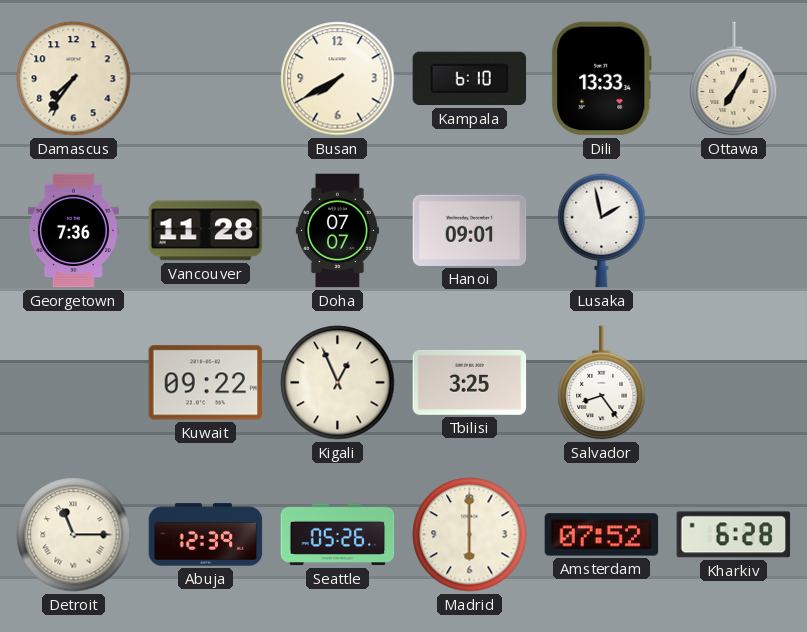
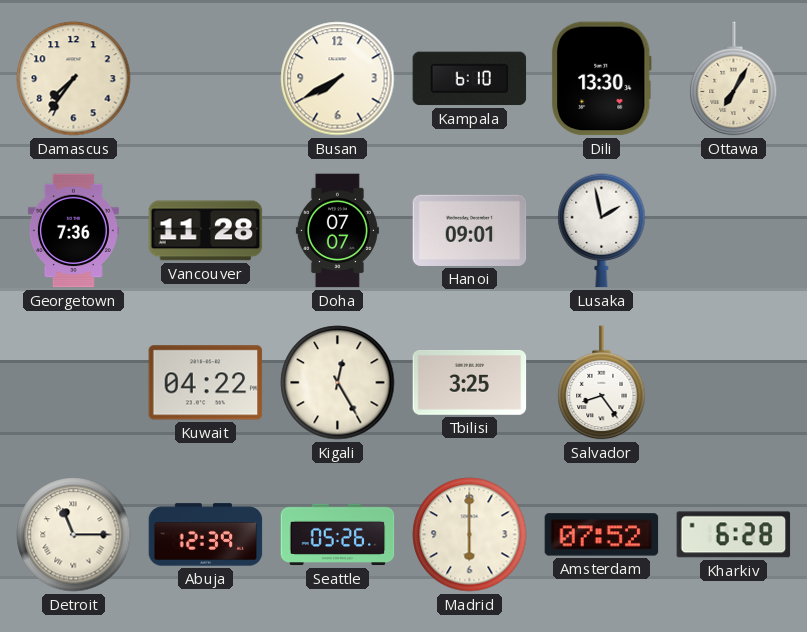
Dili: 13:33 -> 13:30 (601, 79)
Kuwait: 09:22 -> 04:22 (206, 383)
Kigali: 12:56 -> 12:25 (338, 383)
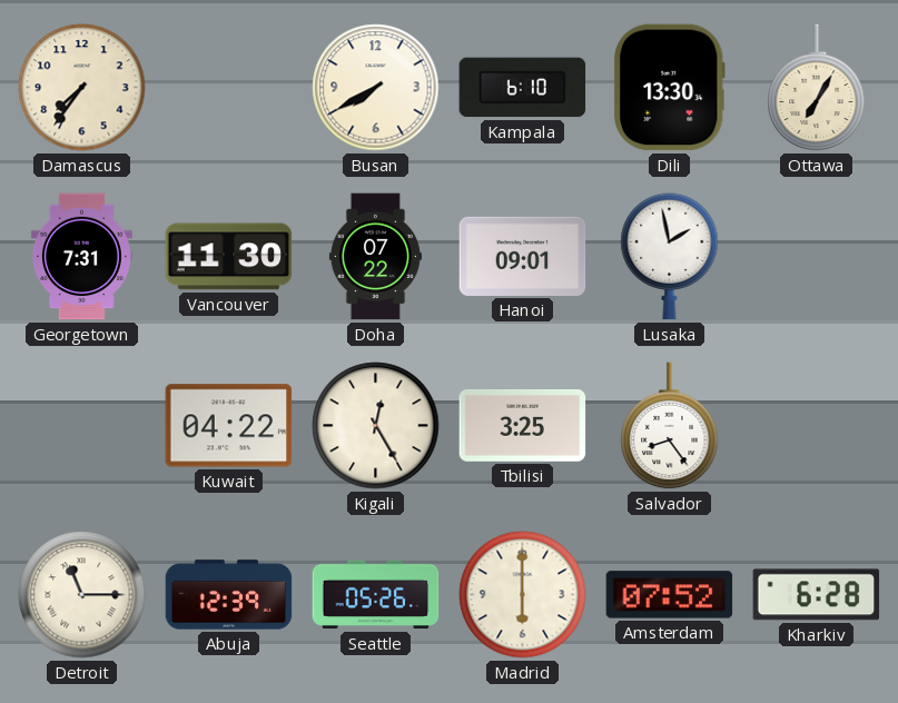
Georgetown: 7:36 -> 7:31 (81, 257)
Vancouver: 11:28 -> 11:30 (229, 257)
Doha: 07:07 -> 07:22 (375, 257)
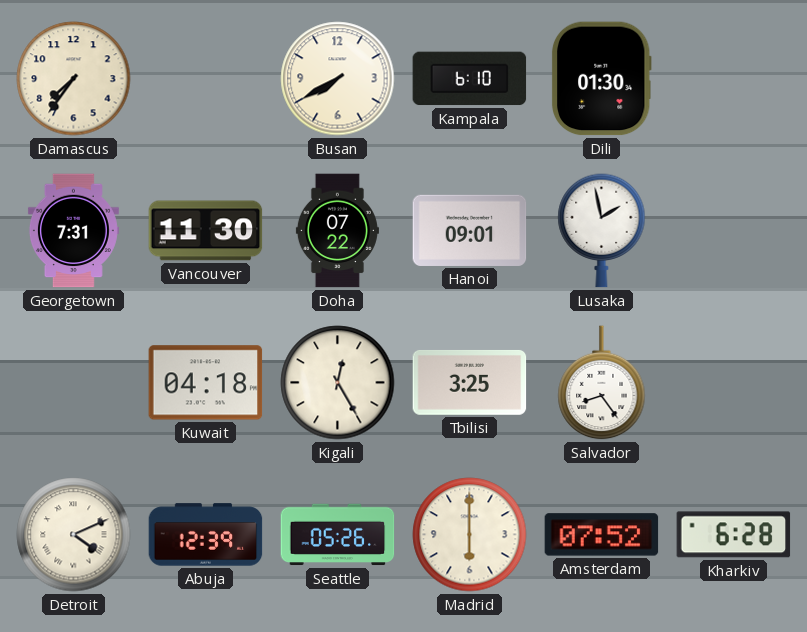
Dili: 13:30 -> 01:30 (601, 79)
Ottawa: 7:05 -> none (817, 88)
Kuwait: 04:22 -> 04:18 (206, 383)
Detroit: 11:15 -> 4:11 (74, 535)
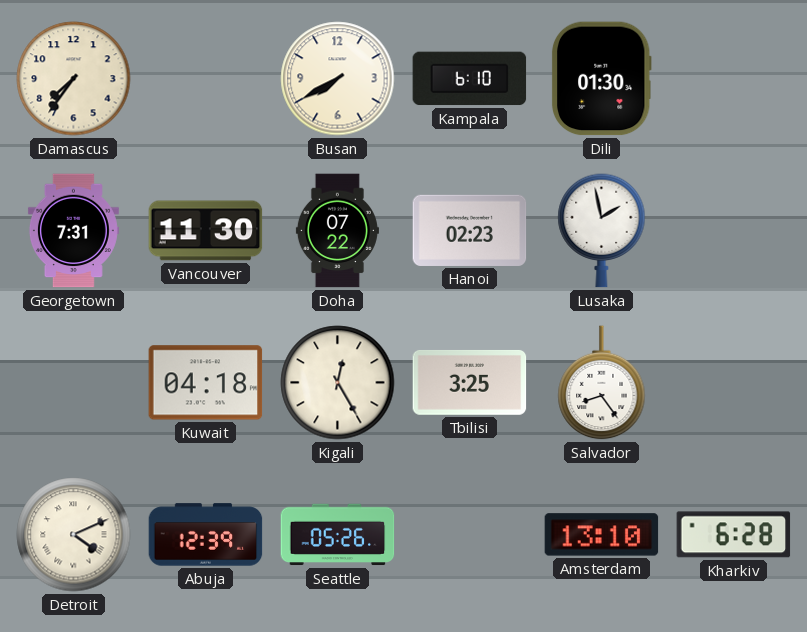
Hanoi: 09:01 -> 02:23 (470, 230)
Madrid: 6:00 -> none (470, 535)
Amsterdam: 07:52 -> 13:10 (602, 535)
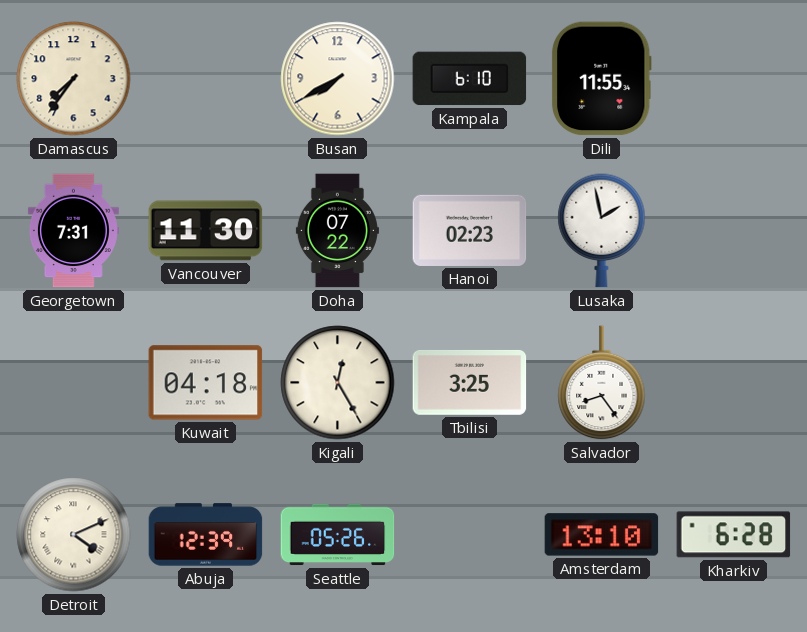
Dili: 01:30 -> 11:55 (601, 79)
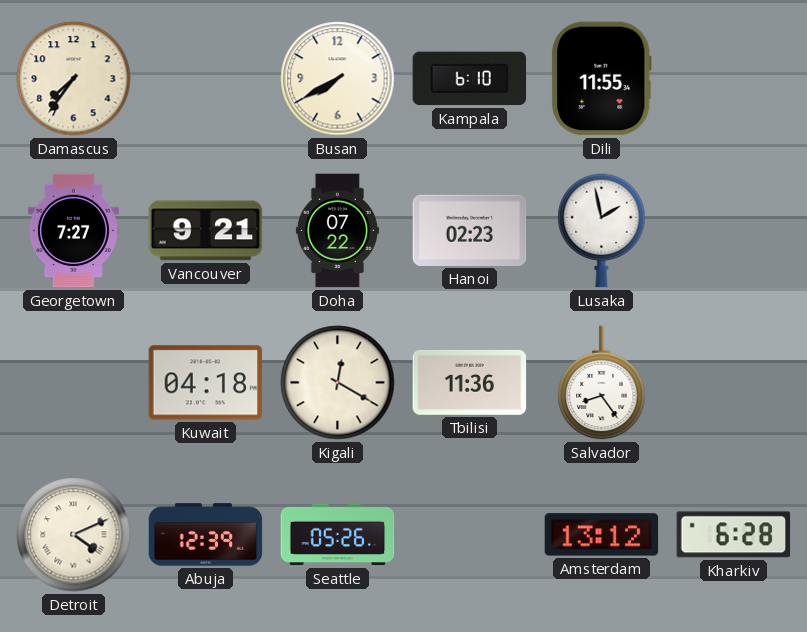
Georgetown: 7:31 -> 7:27 (73, 231)
Vancouver: 11:30 -> 9:21 (206, 231)
Kigali: 12:25 -> 12:20 (338, 383)
Tbilisi: 3:25 -> 11:36 (470, 382)
Amsterdam: 13:10 -> 13:12 (602, 535)
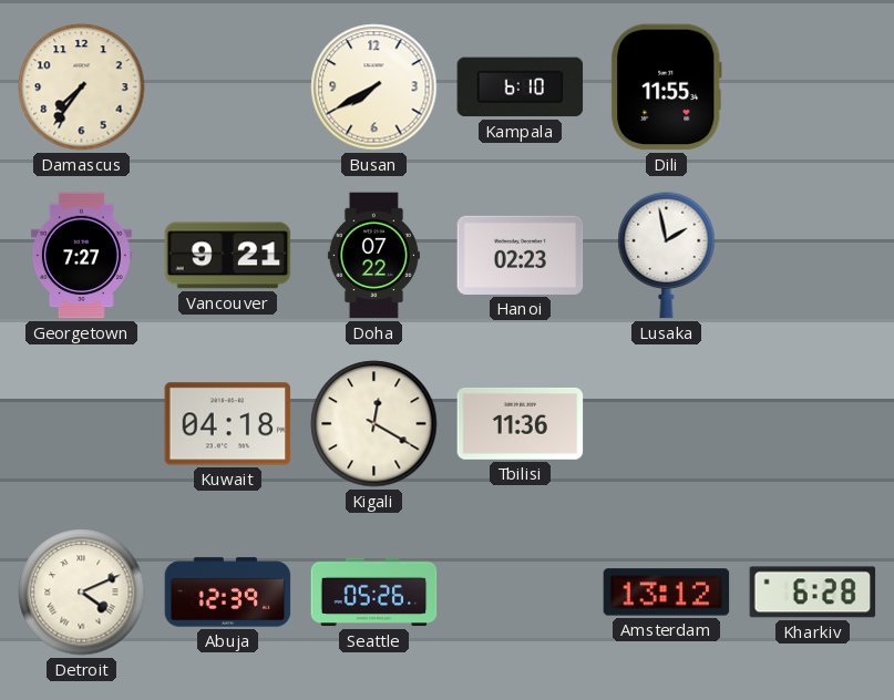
Salvador: 8:24 -> none (602, 383)
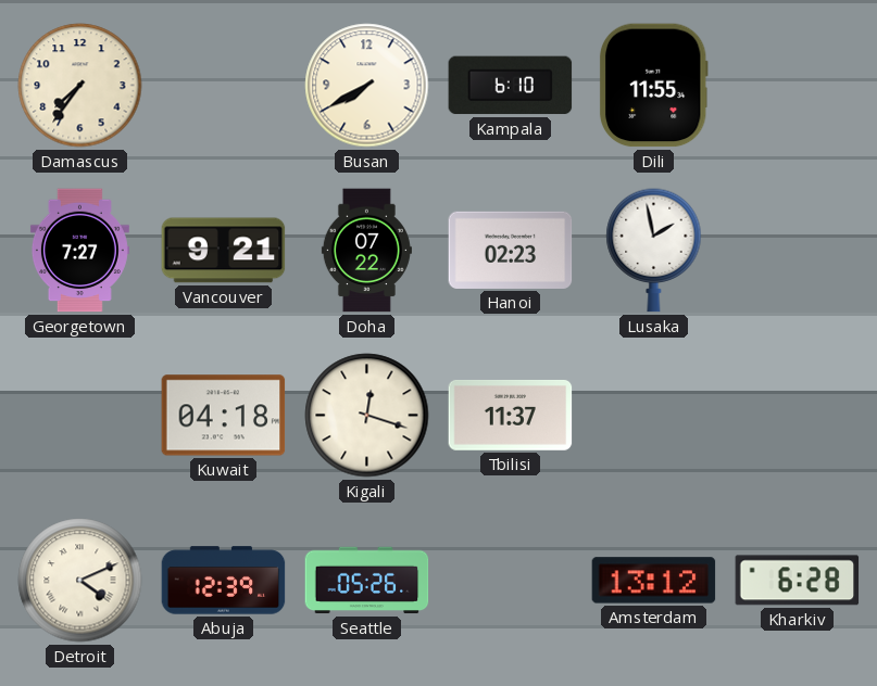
Kigali: 12:20 -> 12:18 (367, 416)
Tbilisi: 11:36 -> 11:37 (511, 415)
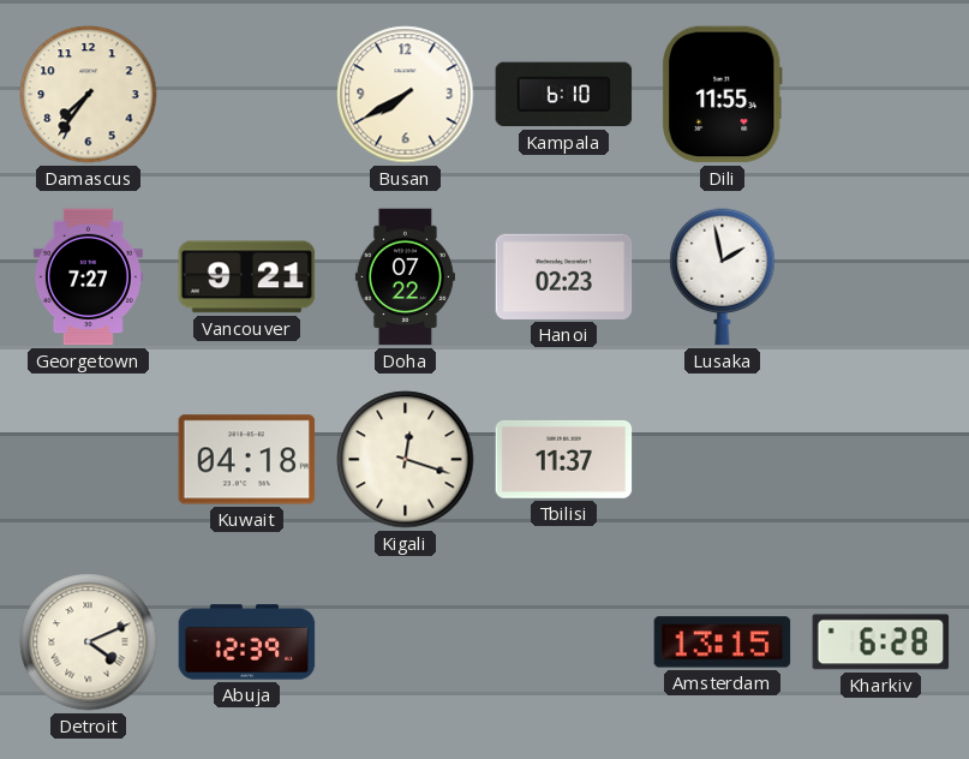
Seattle: 05:26 -> none (367, 581)
Amsterdam: 13:12 -> 13:15 (723, 643)
